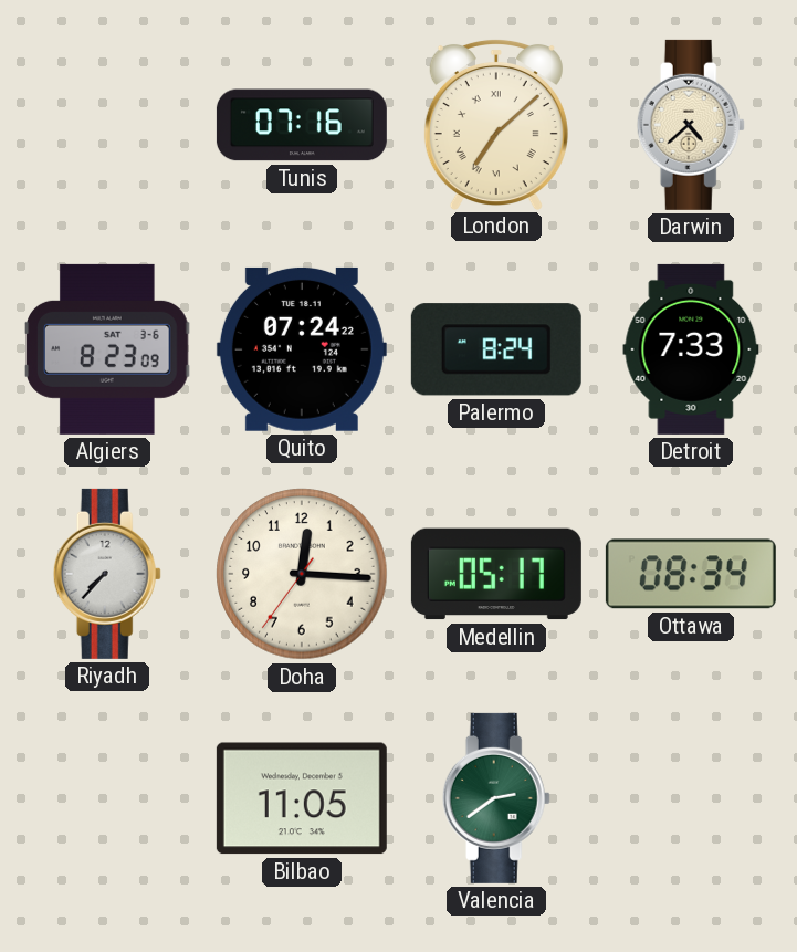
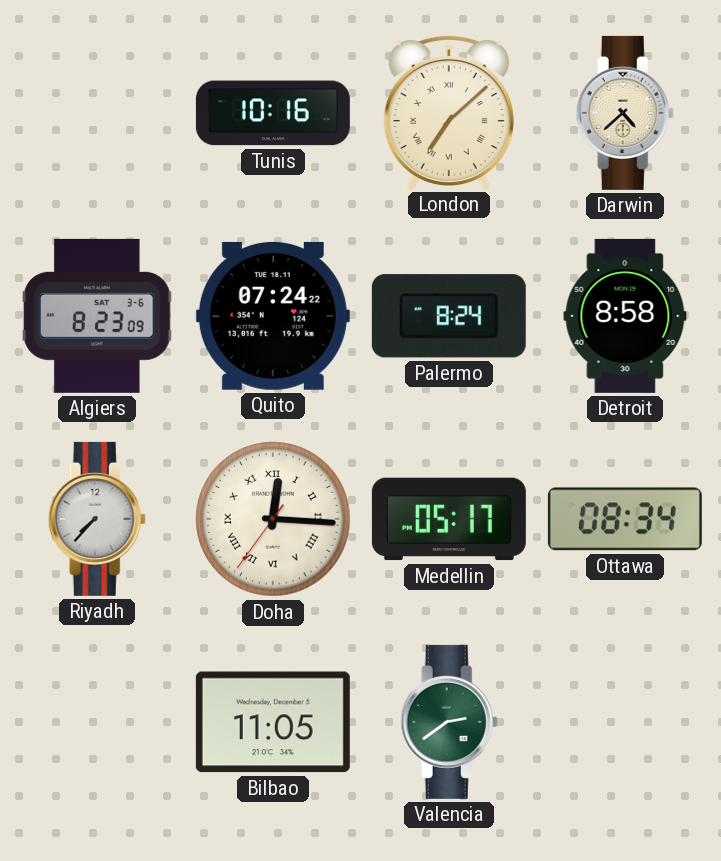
Tunis: 07:16 -> 10:16 (273, 113)
Detroit: 7:33 -> 8:58 (625, 316)
Doha numerals: Arabic -> Roman (273, 519)
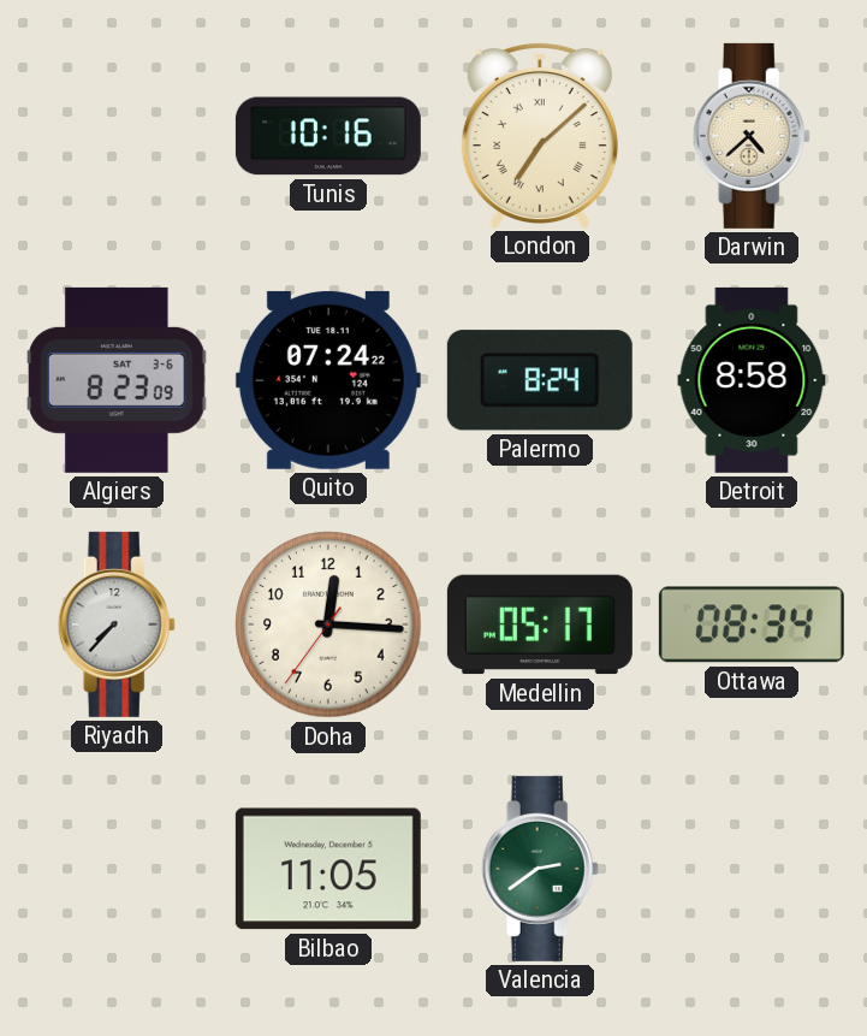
Doha numerals: Roman -> Arabic (328, 624)
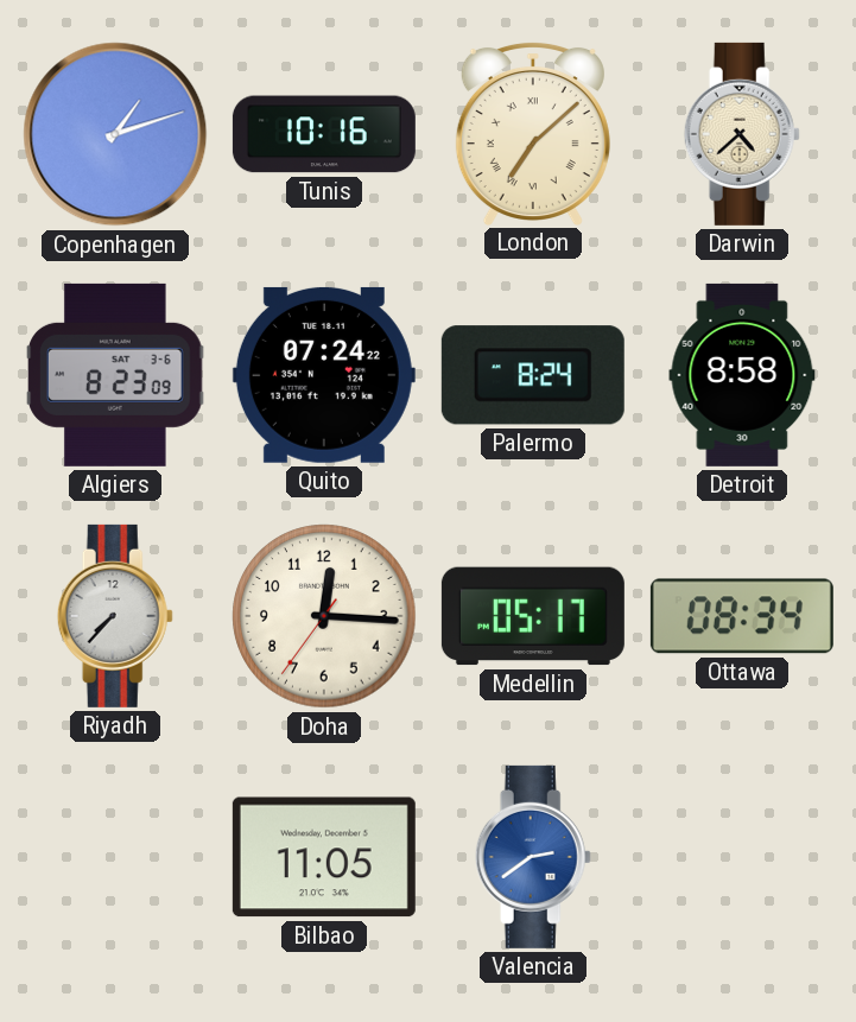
Copenhagen: none -> 1:12 (115, 134)
Valencia dial: green -> blue (533, 857)
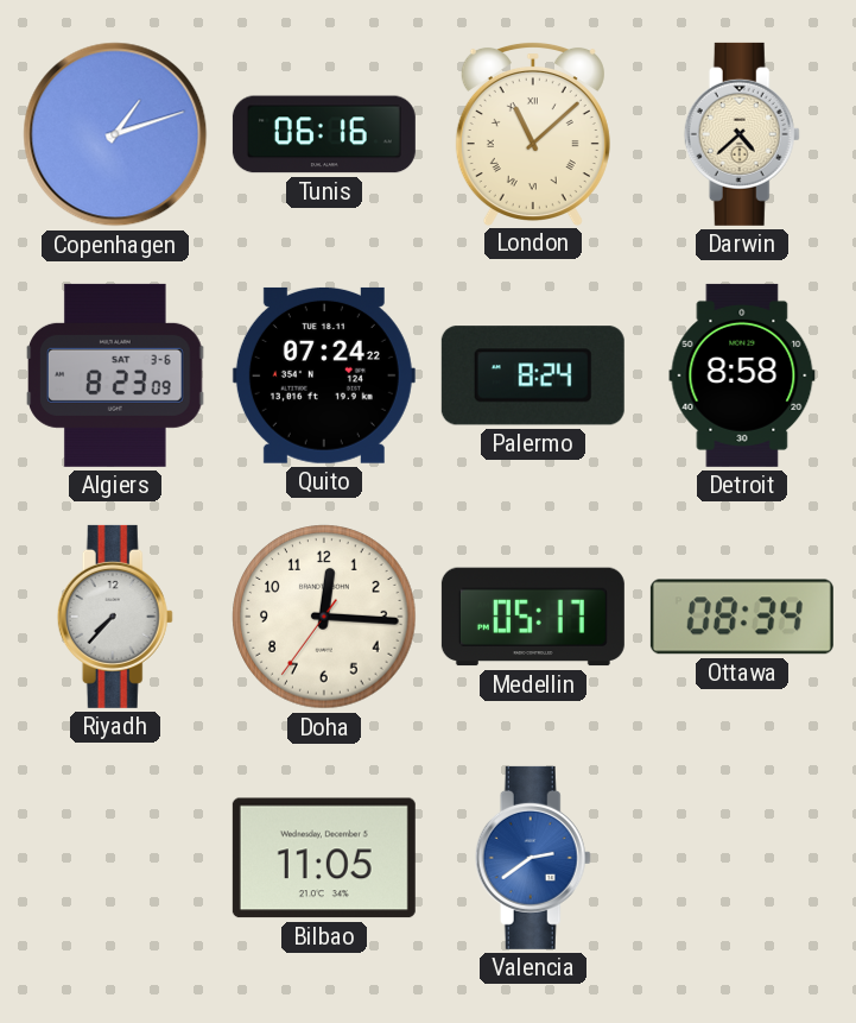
Tunis: 10:16 -> 06:16 (324, 134)
London: 7:08 -> 11:08 (533, 133)
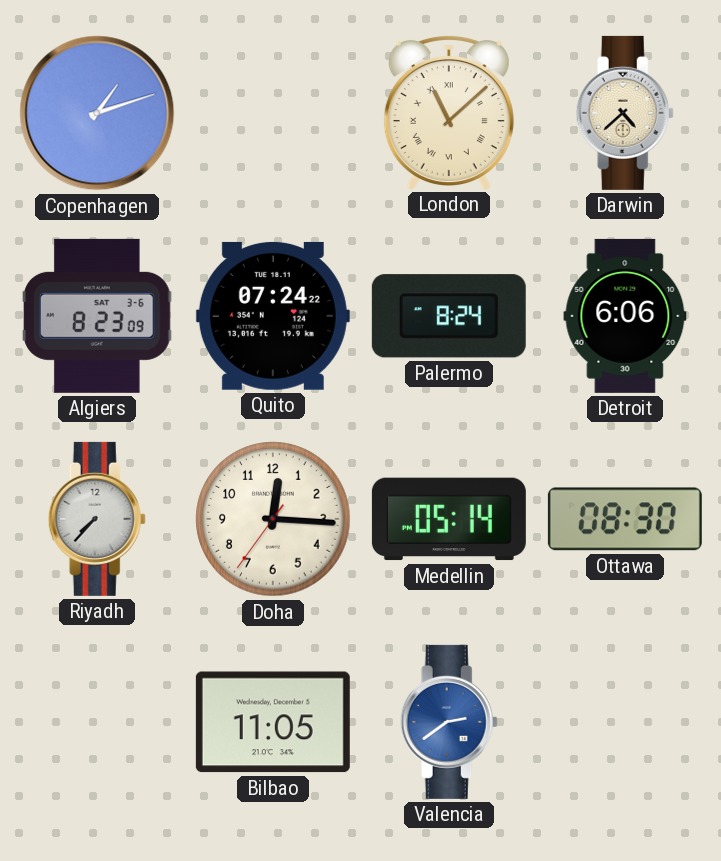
Tunis: 06:16 -> none (324, 134)
Detroit: 8:58 -> 6:06 (625, 316)
Medellin: 05:17 -> 05:14 (449, 519)
Ottawa: 08:34 -> 08:30 (625, 519)
